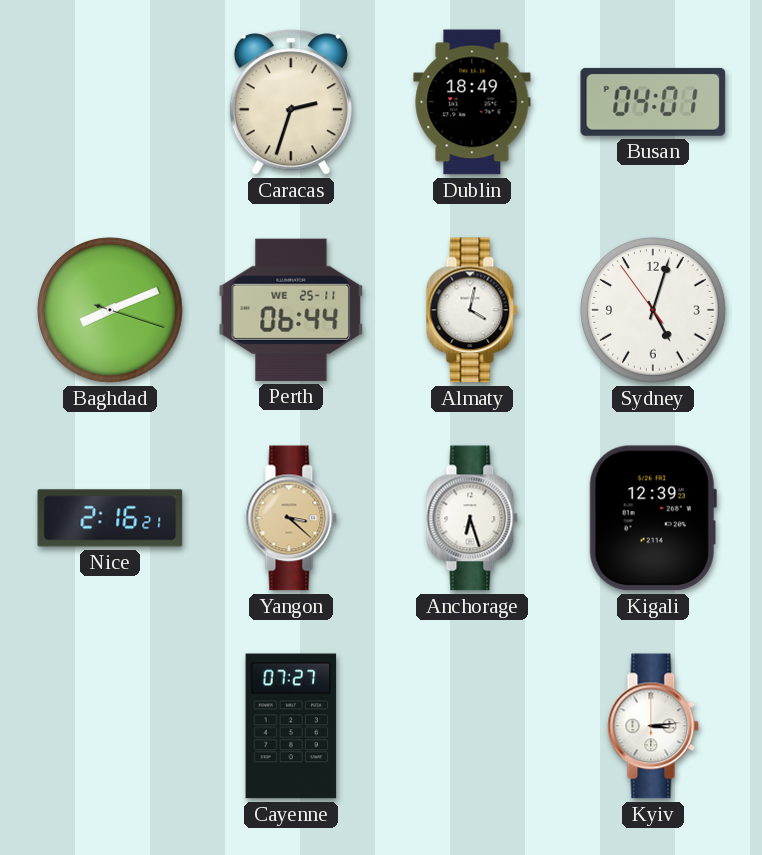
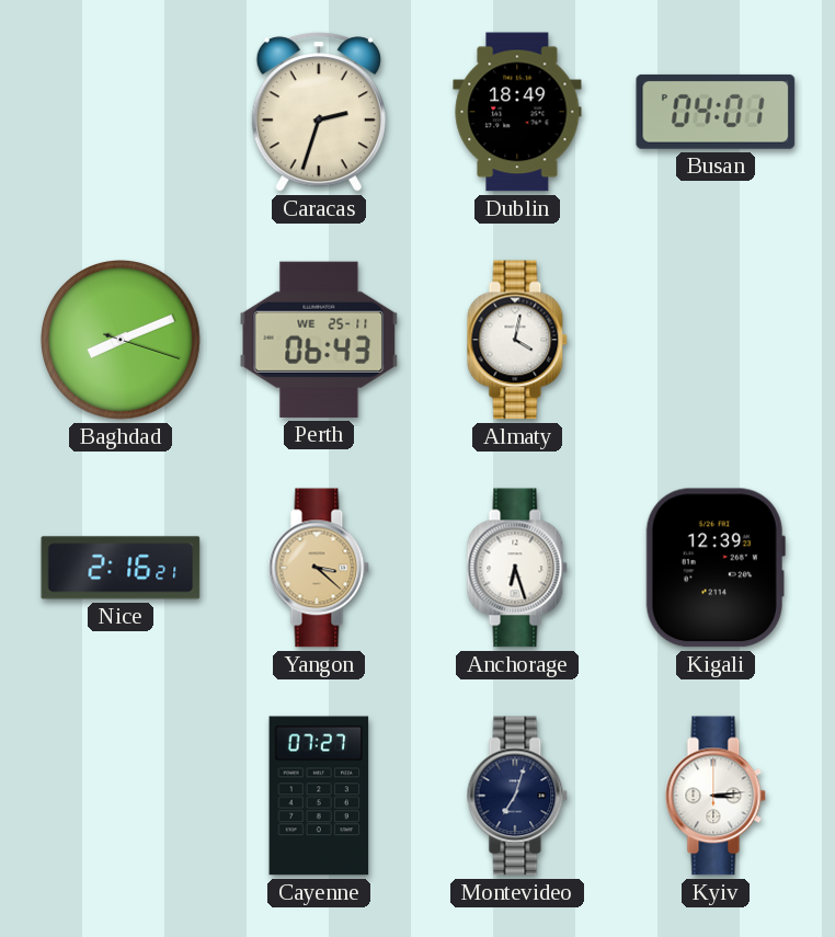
Perth: 06:44 -> 06:43 (319, 340)
Sydney: 5:02 -> none (654, 311)
Montevideo: none -> 7:03 (517, 796)
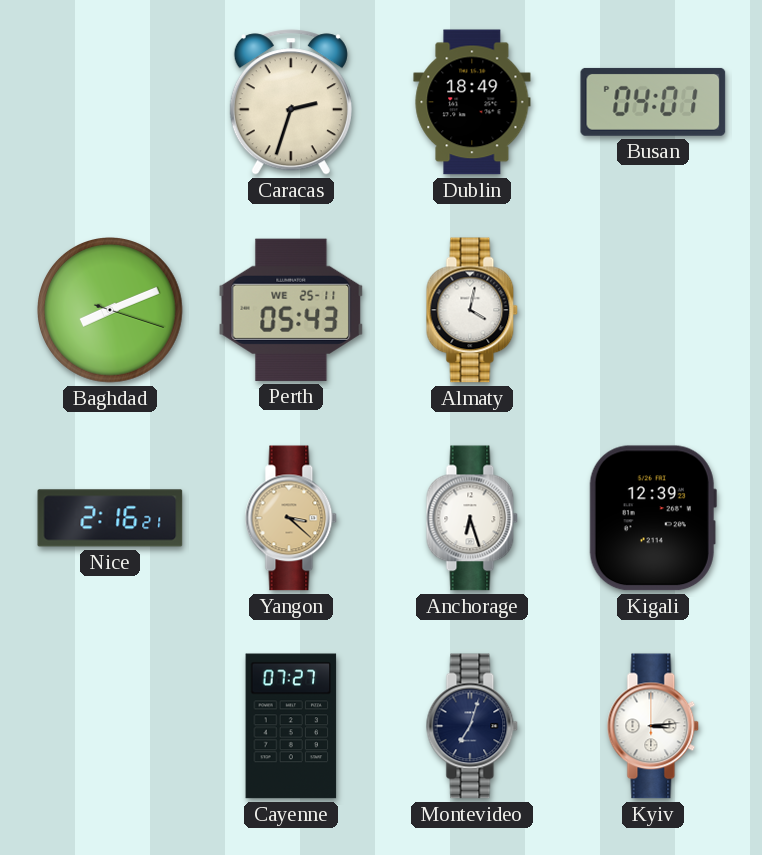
Perth: 06:43 -> 05:43 (291, 310)
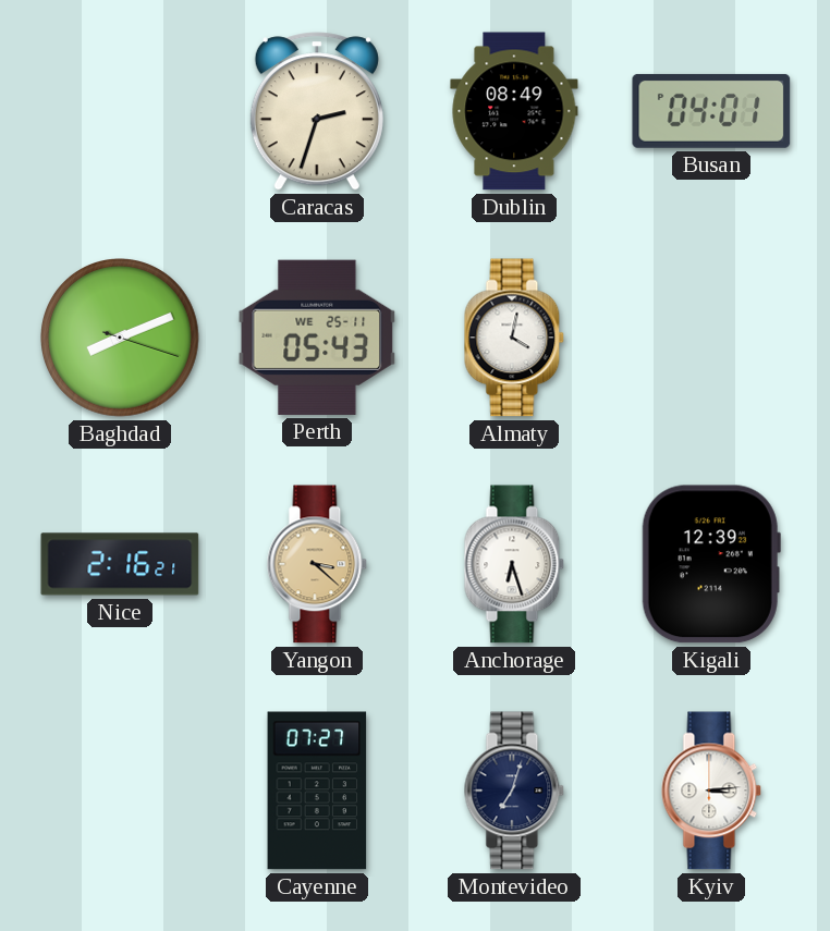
Dublin: 18:49 -> 08:49 (514, 111)
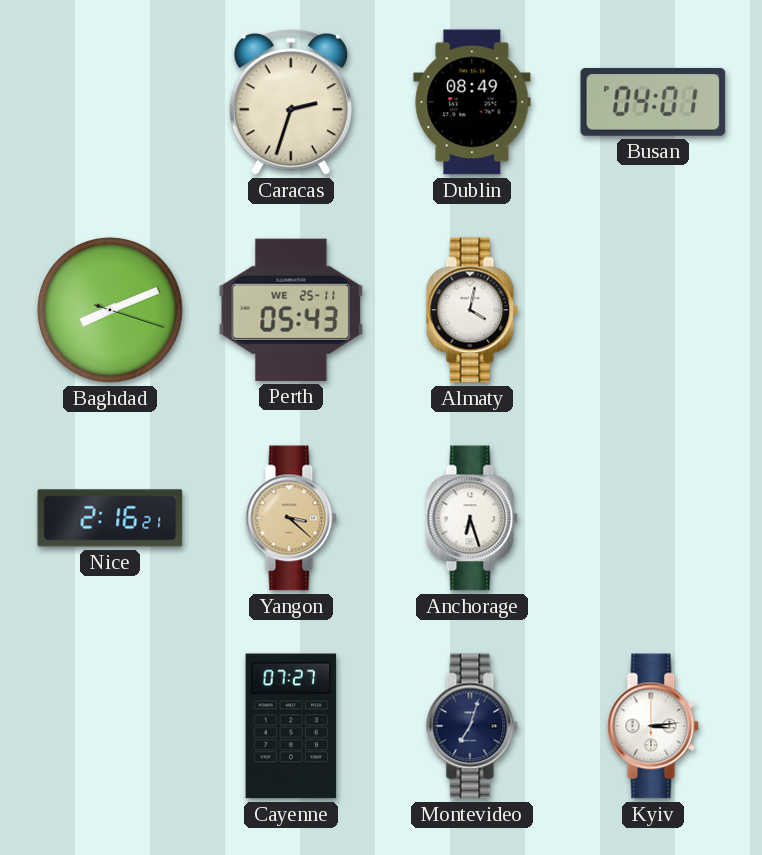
Kigali: 12:39 -> none (711, 564)
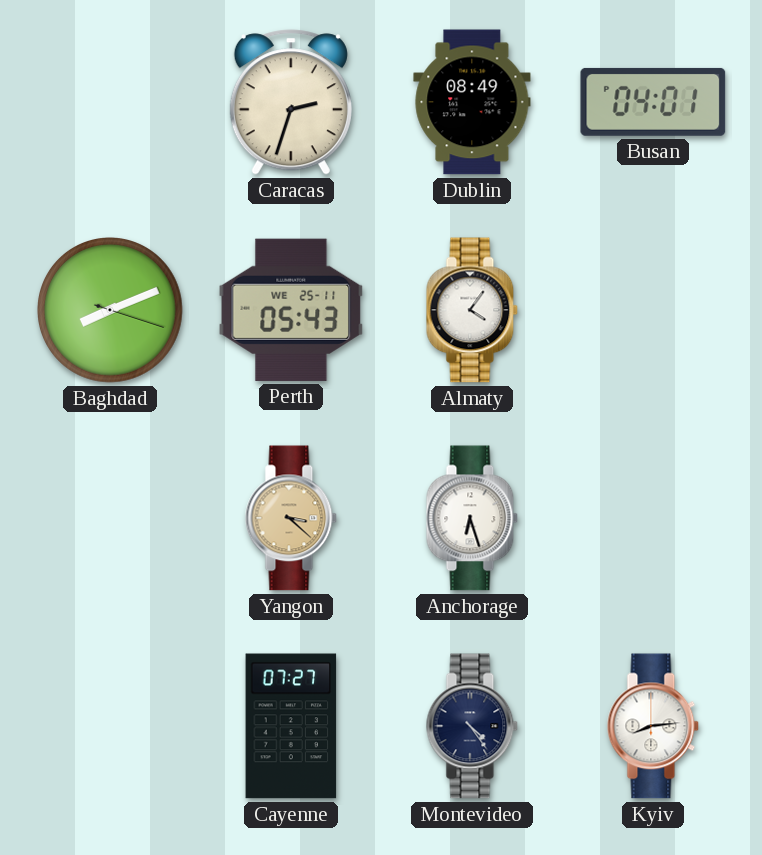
Almaty: 4:02 -> 4:06 (472, 310)
Nice: 2:16 -> none (110, 518)
Montevideo: 7:03 -> 4:24 (472, 726)
Kyiv: 3:14 -> 8:14 (653, 726)
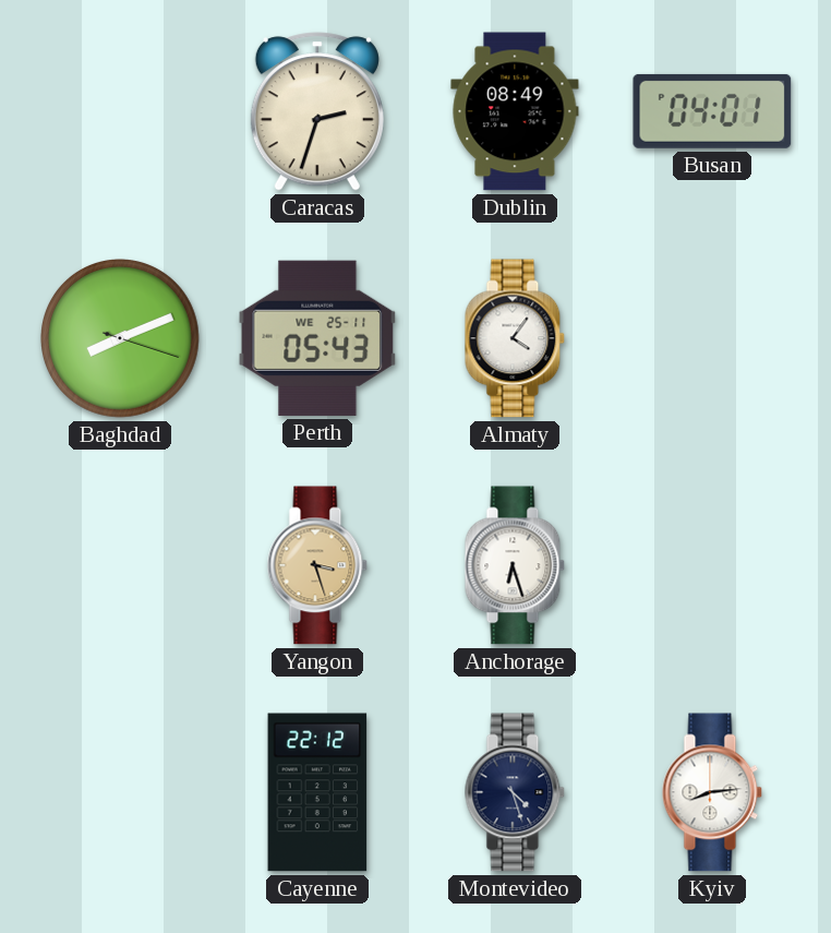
Yangon: 3:22 -> 3:27 (317, 565)
Cayenne: 07:27 -> 22:12 (317, 792)
Montevideo: 4:24 -> 4:27 (515, 792)
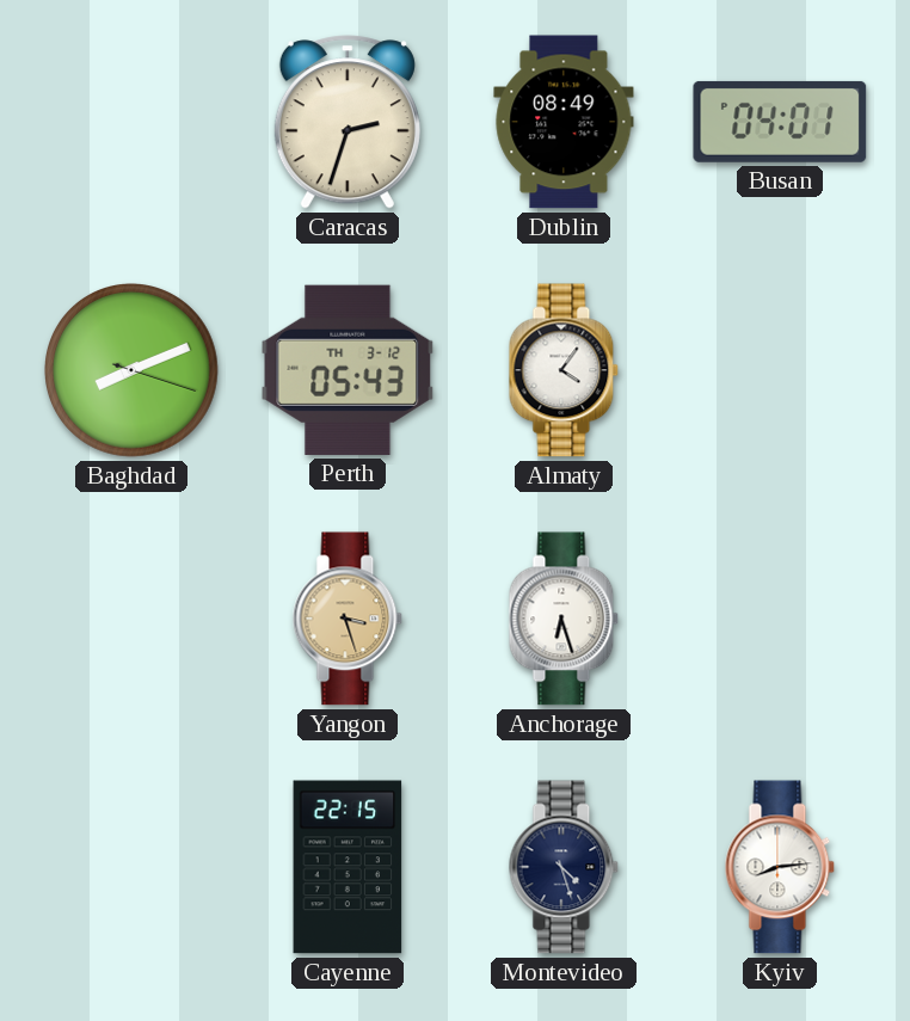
Perth date: WE 25-11 -> TH 3-12 (348, 370)
Cayenne: 22:12 -> 22:15 (348, 867)
